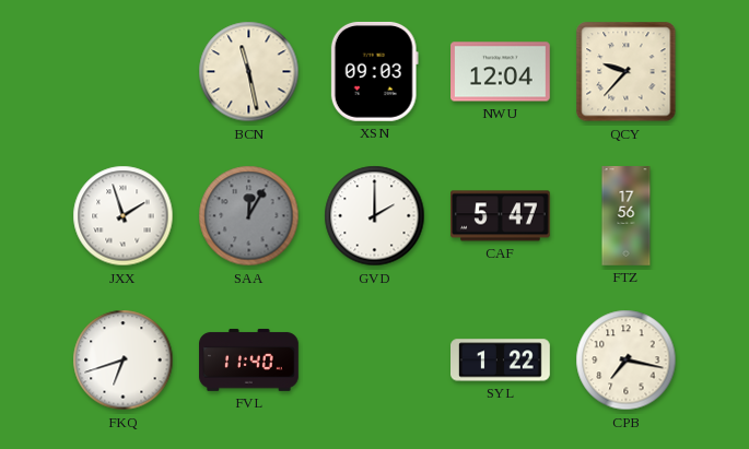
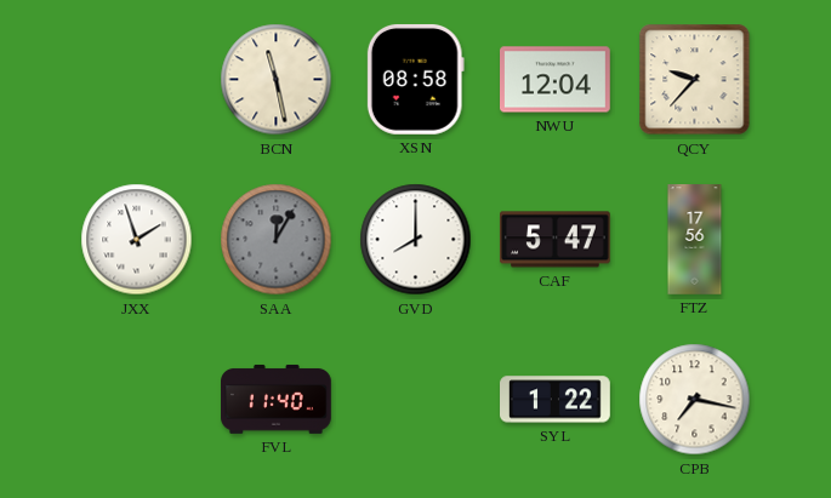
XSN: 09:03 -> 08:58 (415, 79)
GVD: 2:00 -> 8:00 (416, 240)
FKQ: 6:42 -> none (124, 361)
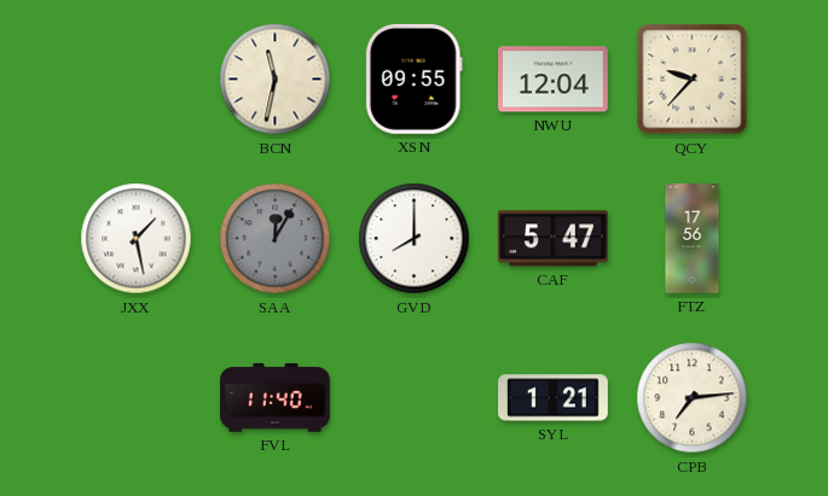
BCN: 11:28 -> 11:32 (276, 80)
XSN: 08:58 -> 09:55 (413, 78)
JXX: 1:57 -> 1:28 (137, 239)
SYL: 1:22 -> 1:21 (554, 398)
CPB: 7:17 -> 7:14 (693, 398)
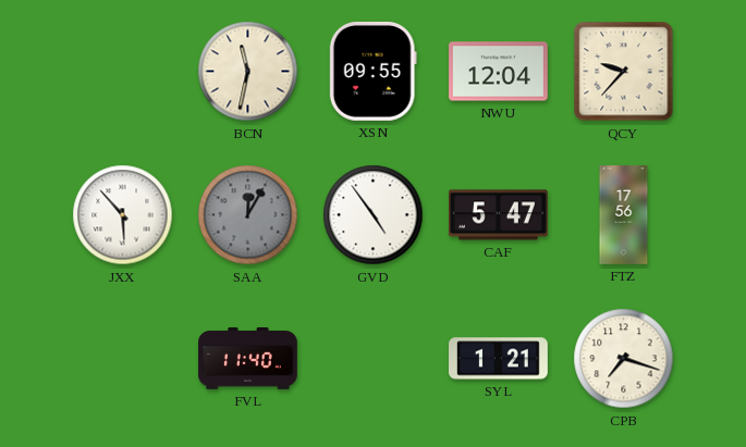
JXX: 1:28 -> 5:53 (123, 215)
GVD: 8:00 -> 4:54 (374, 215)
CPB: 7:14 -> 7:18 (624, 359)
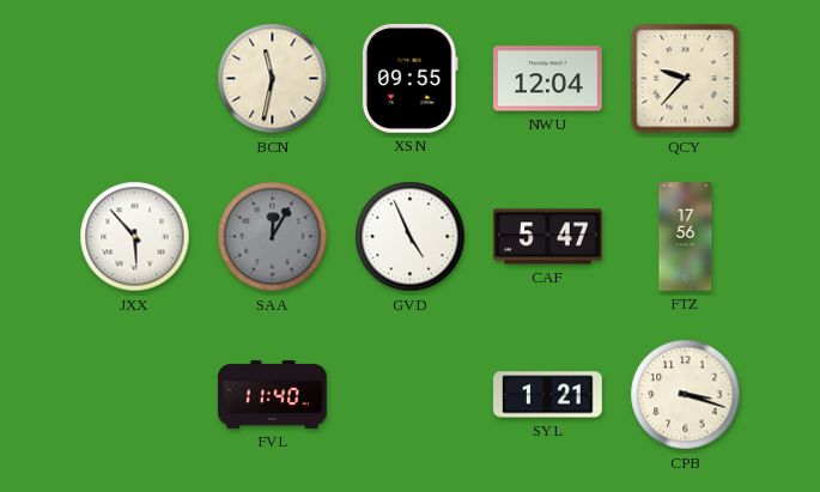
GVD: 4:54 -> 4:56 (411, 237)
CPB: 7:18 -> 3:18 (686, 395)
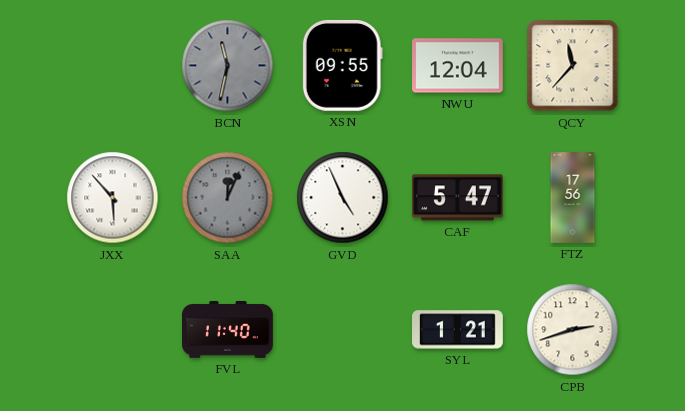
BCN dial: cream -> grey (228, 66)
QCY: 9:37 -> 11:37 (573, 66)
SAA: 12:05 -> 12:04 (228, 198)
CPB: 3:18 -> 2:42 (573, 330)
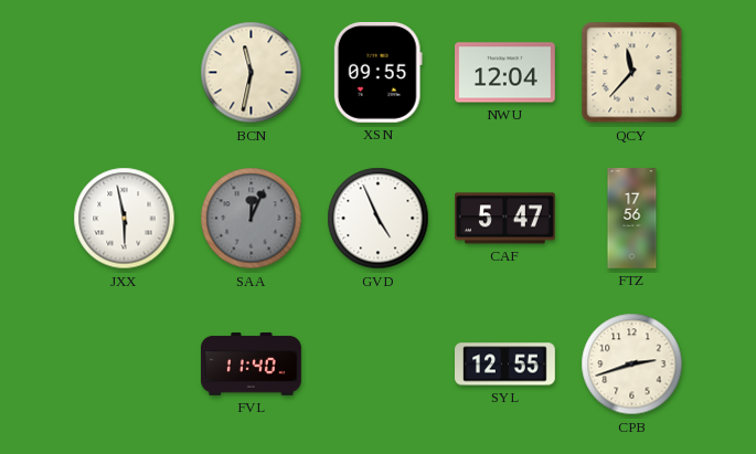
BCN dial: grey -> cream (252, 73)
JXX: 5:53 -> 5:58 (125, 219)
SYL: 1:21 -> 12:55 (505, 365)
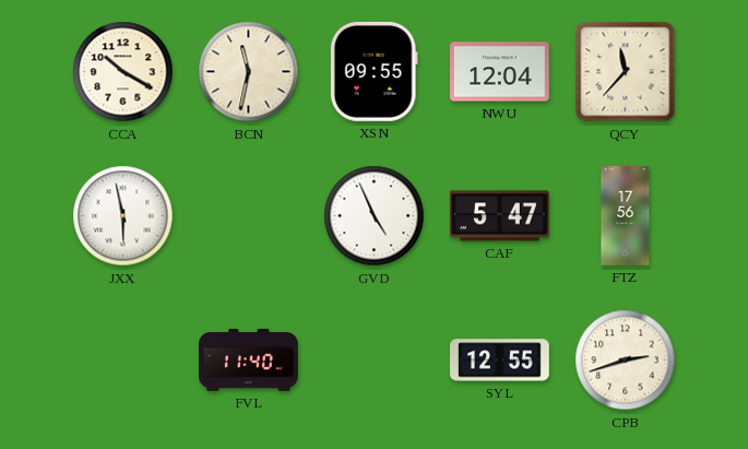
CCA: none -> 10:20 (123, 72)
SAA: 12:04 -> none (252, 219)
